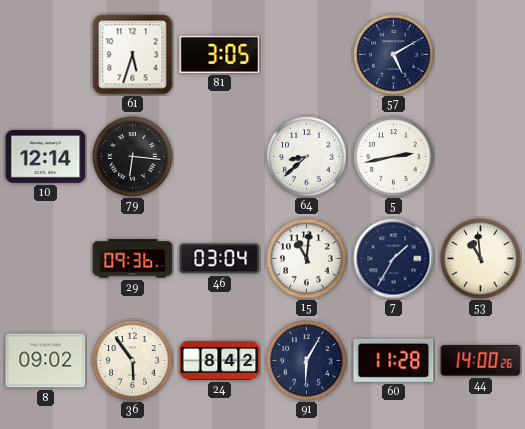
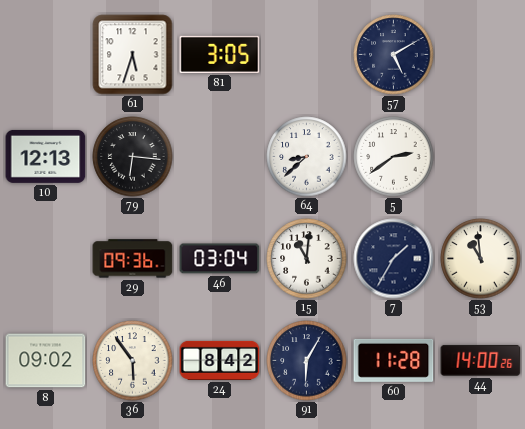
10: 12:14 -> 12:13 (46, 156)
5: 2:43 -> 2:39 (394, 157)
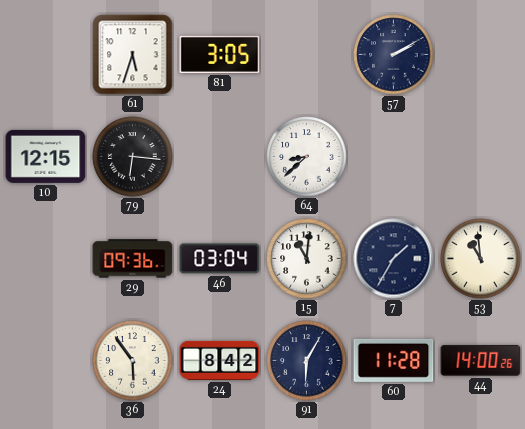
57: 5:10 -> 2:10 (394, 55)
10: 12:13 -> 12:15 (46, 156)
5: 2:39 -> none (394, 157)
8: 09:02 -> none (46, 361)
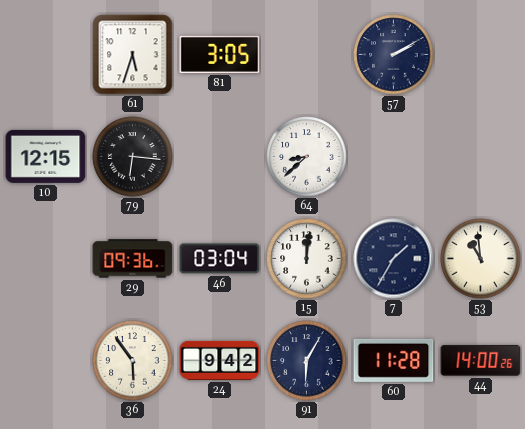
15: 11:01 -> 12:01 (307, 259)
24: 8:42 -> 9:42 (220, 360)
